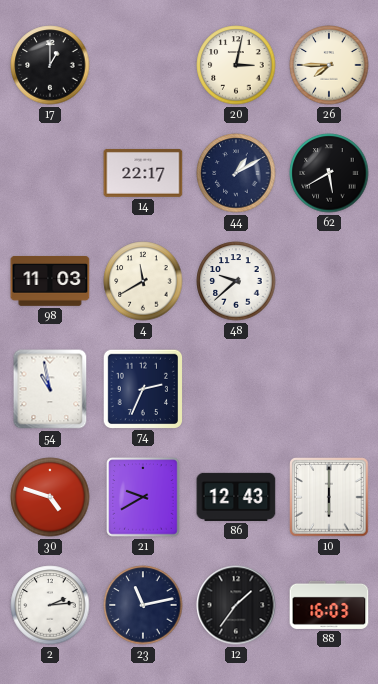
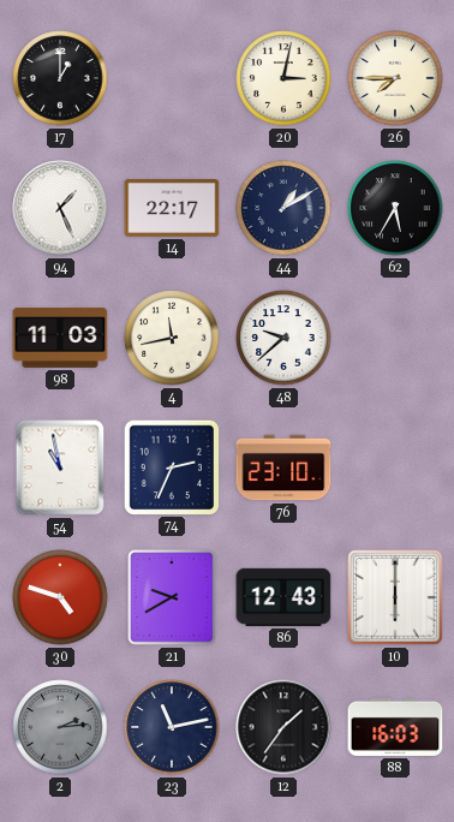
94: none -> 1:26 (60, 208)
62: 5:40 -> 5:35 (395, 208)
4: 11:40 -> 11:43 (172, 338)
76: none -> 23:10 (283, 467)
2 dial: white -> grey (60, 727)
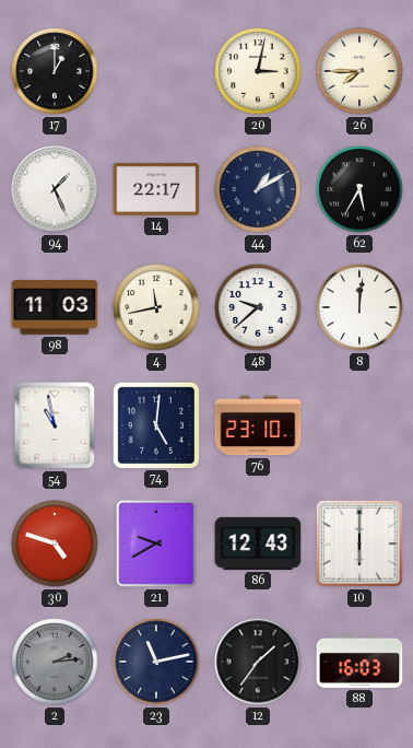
8: none -> 12:01 (359, 307)
74: 2:34 -> 5:01 (155, 424)
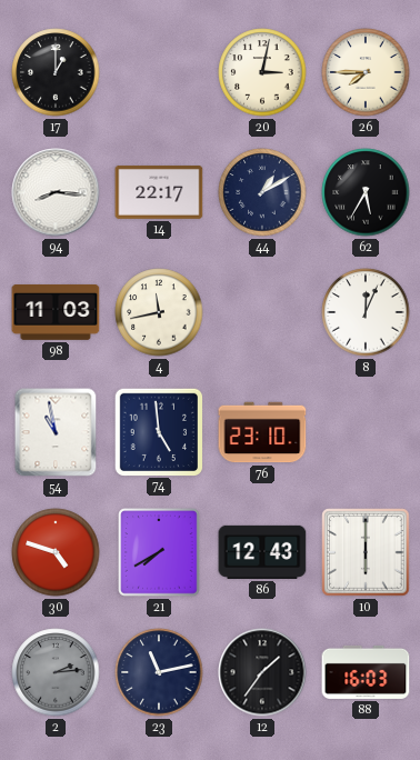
94: 1:26 -> 8:16 (56, 192)
48: 9:38 -> none (258, 307)
8: 12:01 -> 12:04 (366, 312)
74: 5:01 -> 4:59 (158, 431)
21: 9:40 -> 7:40 (159, 552)
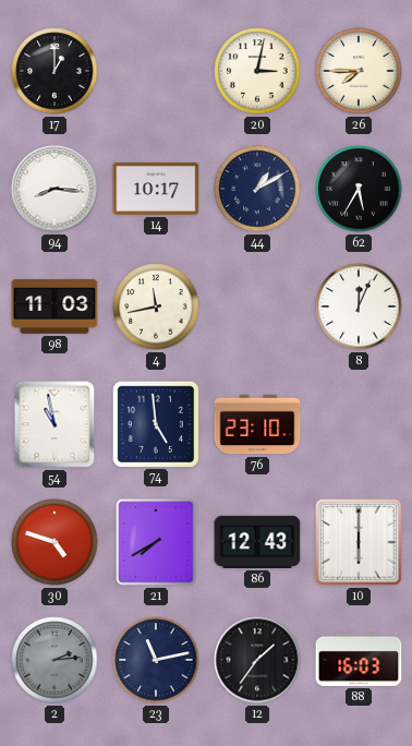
14: 22:17 -> 10:17 (156, 189)
